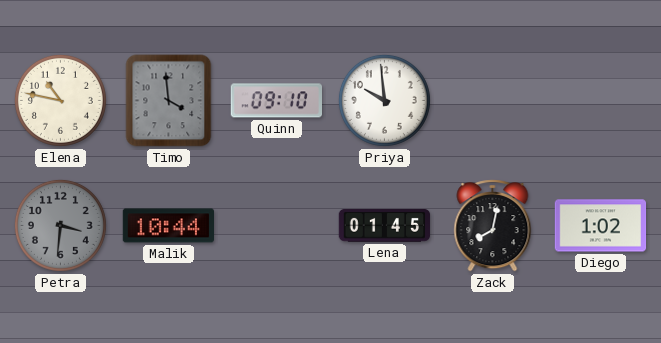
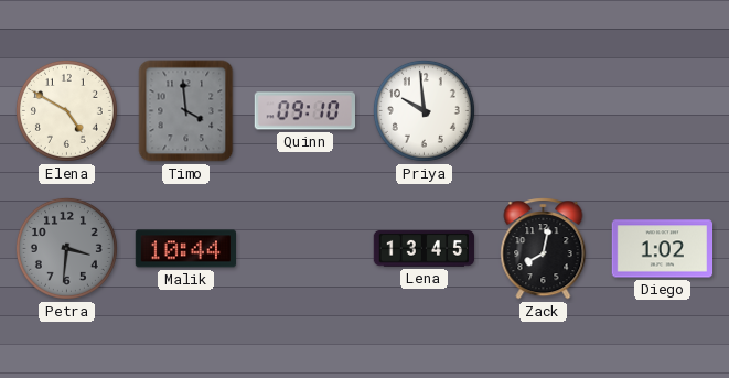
Elena: 10:47 -> 4:50 (66, 110)
Lena: 01:45 -> 13:45 (425, 249)
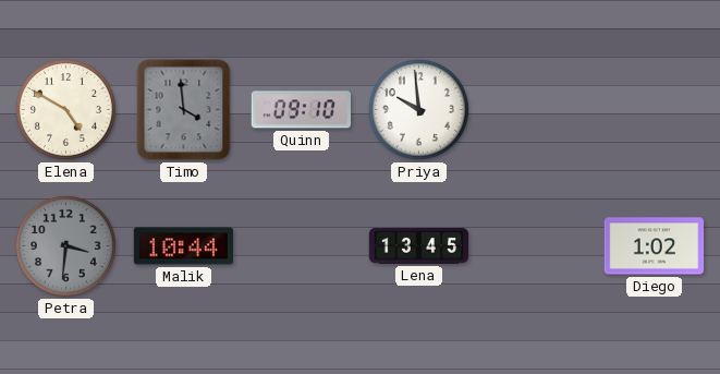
Zack: 8:02 -> none (544, 249)
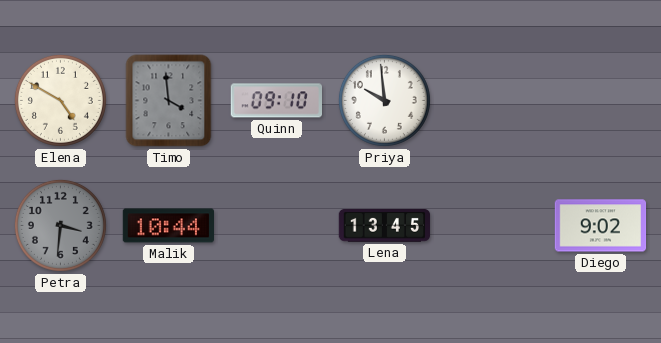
Diego: 1:02 -> 9:02 (601, 226)
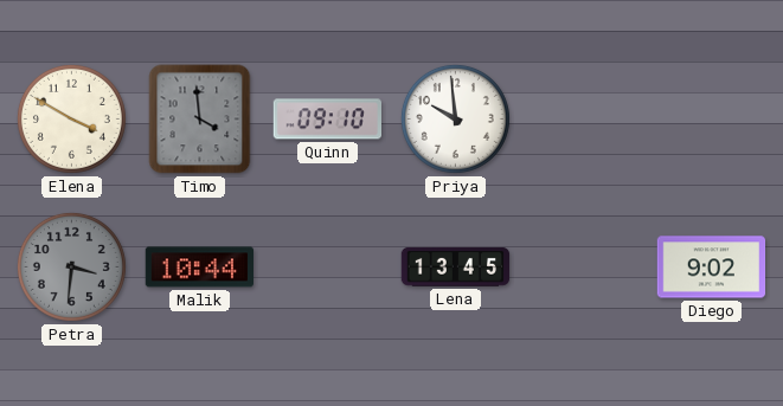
Elena: 4:50 -> 3:50 (71, 118)
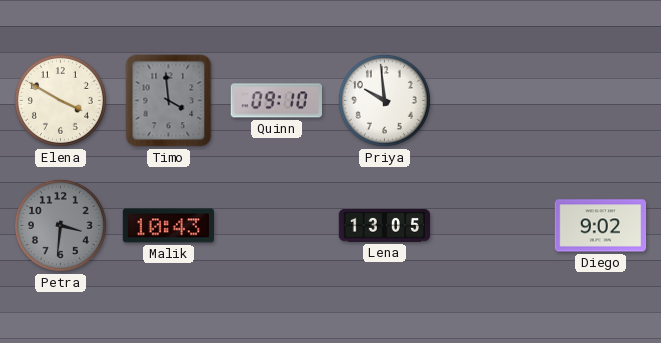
Malik: 10:44 -> 10:43 (169, 226)
Lena: 13:45 -> 13:05 (385, 226)
